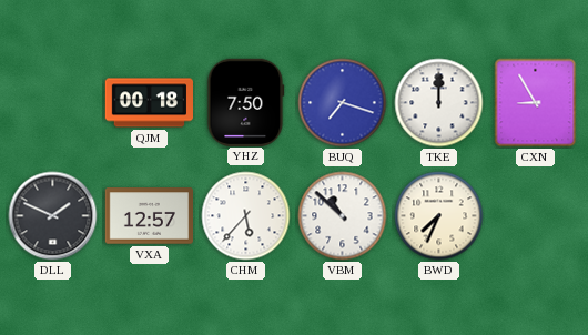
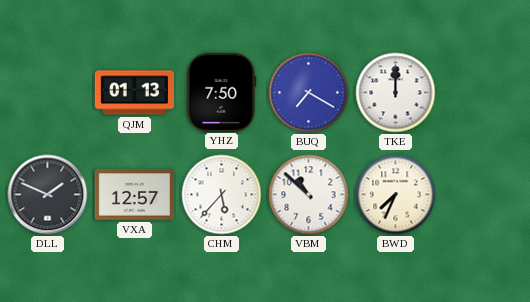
QJM: 00:18 -> 01:13 (134, 93)
BUQ: 7:18 -> 7:20 (309, 93)
CXN: 8:55 -> none (536, 103)
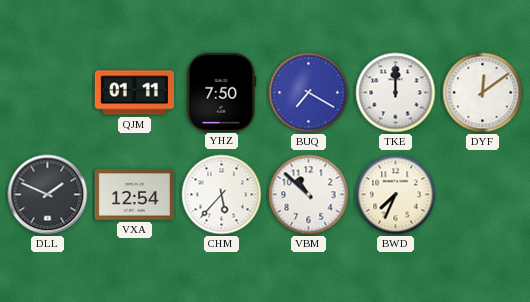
QJM: 01:13 -> 01:11 (134, 93)
DYF: none -> 12:09 (483, 93)
VXA: 12:57 -> 12:54 (134, 195)
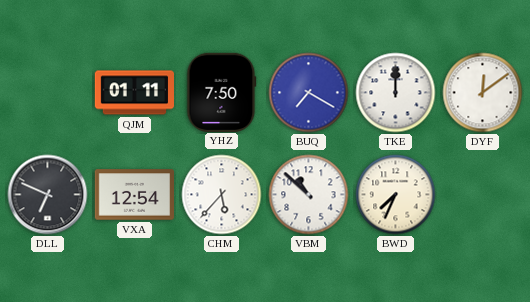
DLL: 1:49 -> 6:49 (48, 195)
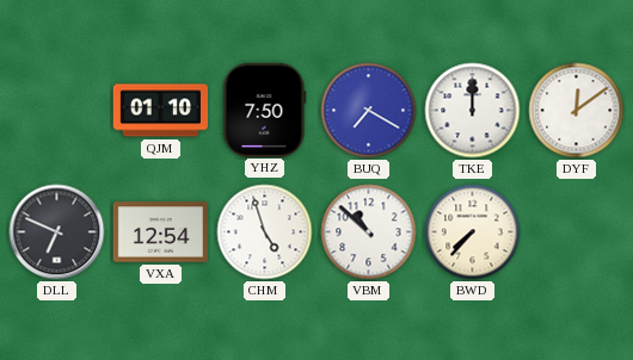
QJM: 01:11 -> 01:10 (160, 111)
CHM: 5:37 -> 4:57 (265, 232)
BWD: 7:34 -> 7:37 (473, 232)
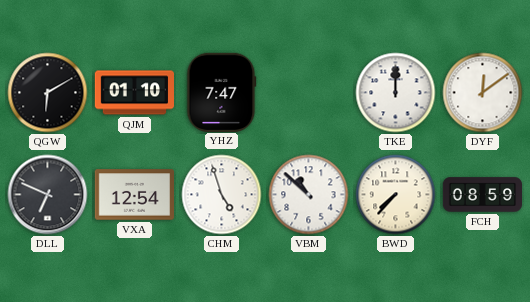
QGW: none -> 6:10 (48, 93)
YHZ: 7:50 -> 7:47 (222, 92)
BUQ: 7:20 -> none (369, 111)
FCH: none -> 08:59 (483, 195)
